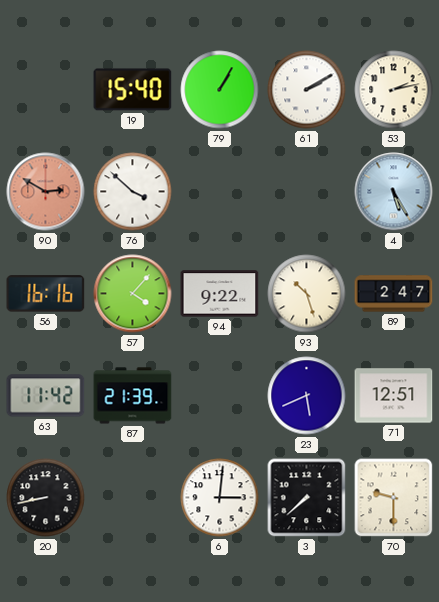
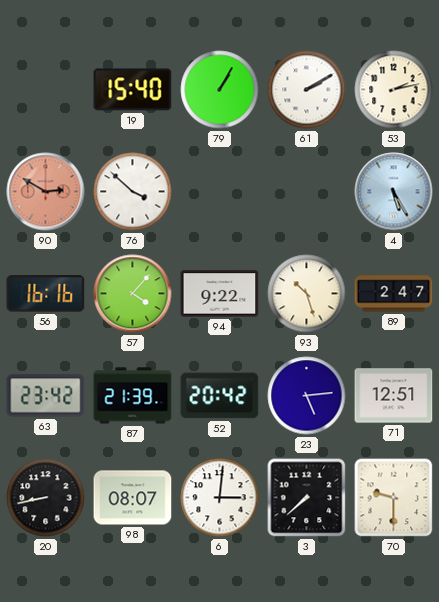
63: 11:42 -> 23:42 (46, 396)
52: none -> 20:42 (220, 396)
23: 5:41 -> 5:14 (307, 396)
98: none -> 08:07 (133, 498)
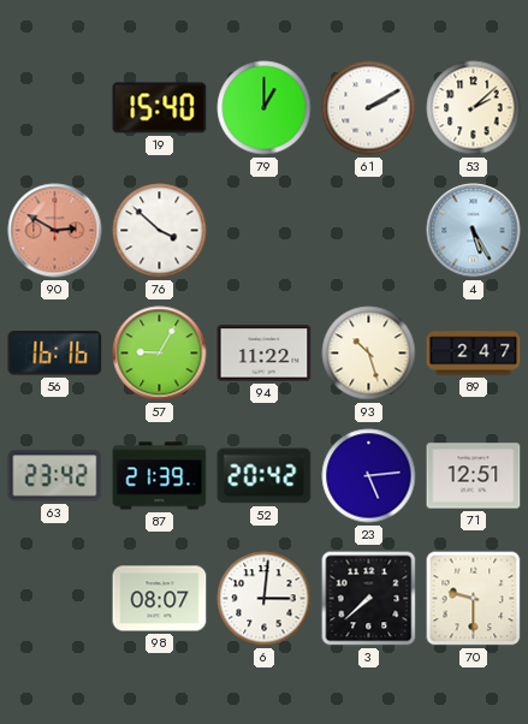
79: 1:05 -> 1:00 (265, 108)
53: 2:13 -> 2:08 (474, 108)
57: 4:07 -> 9:05 (160, 354)
94: 9:22 -> 11:22 (265, 354)
20: 8:43 -> none (46, 498)
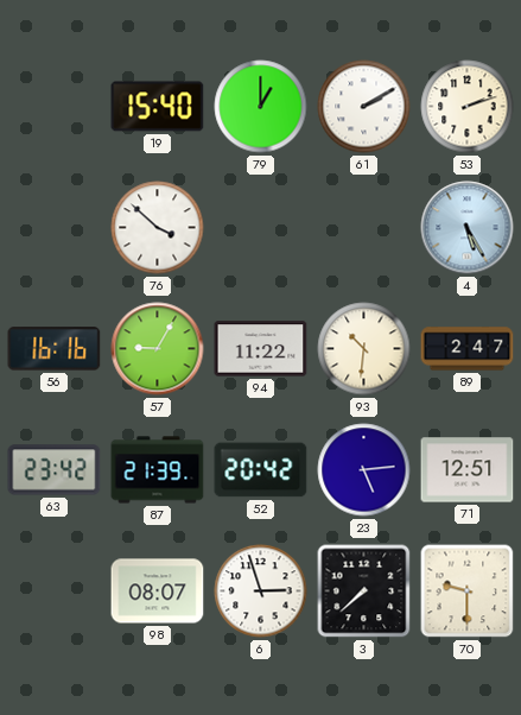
53: 2:08 -> 2:12 (468, 107)
90: 2:50 -> none (55, 231)
93: 10:27 -> 10:31 (364, 349)
6: 3:01 -> 2:57 (261, 591)
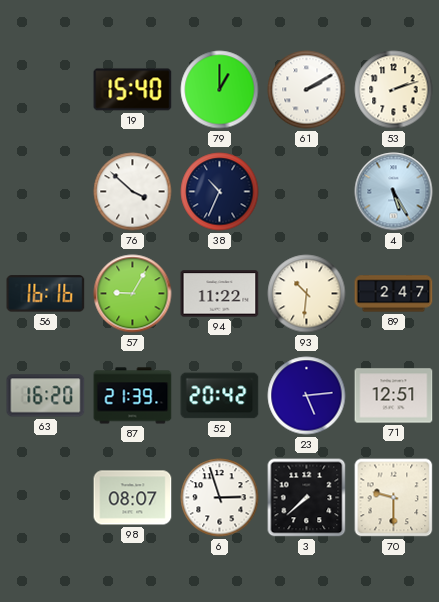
38: none -> 10:34 (220, 192)
63: 23:42 -> 16:20 (46, 396)
